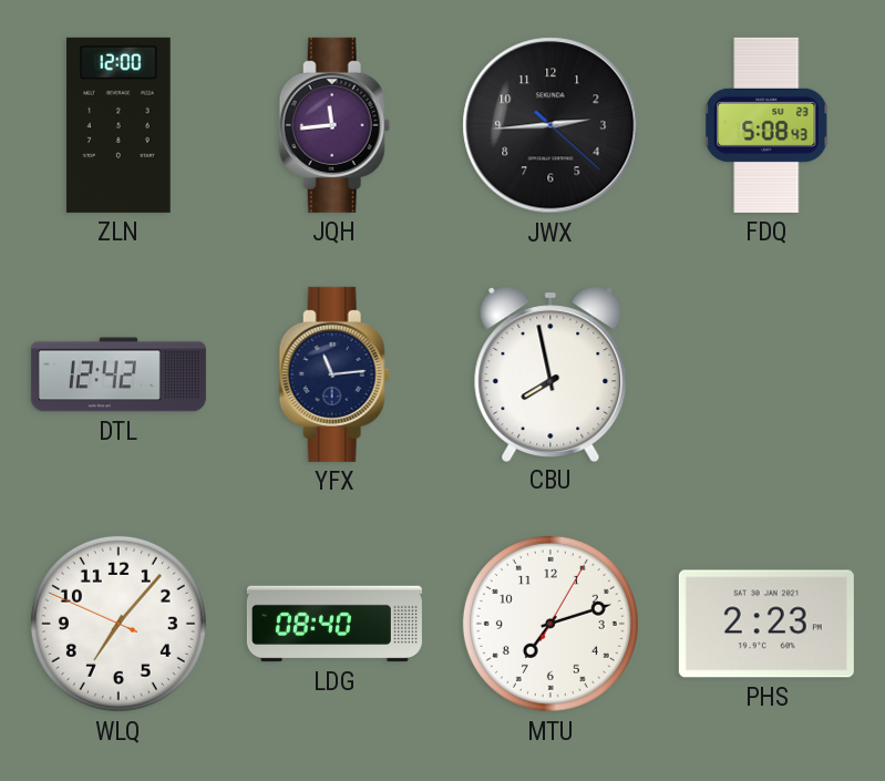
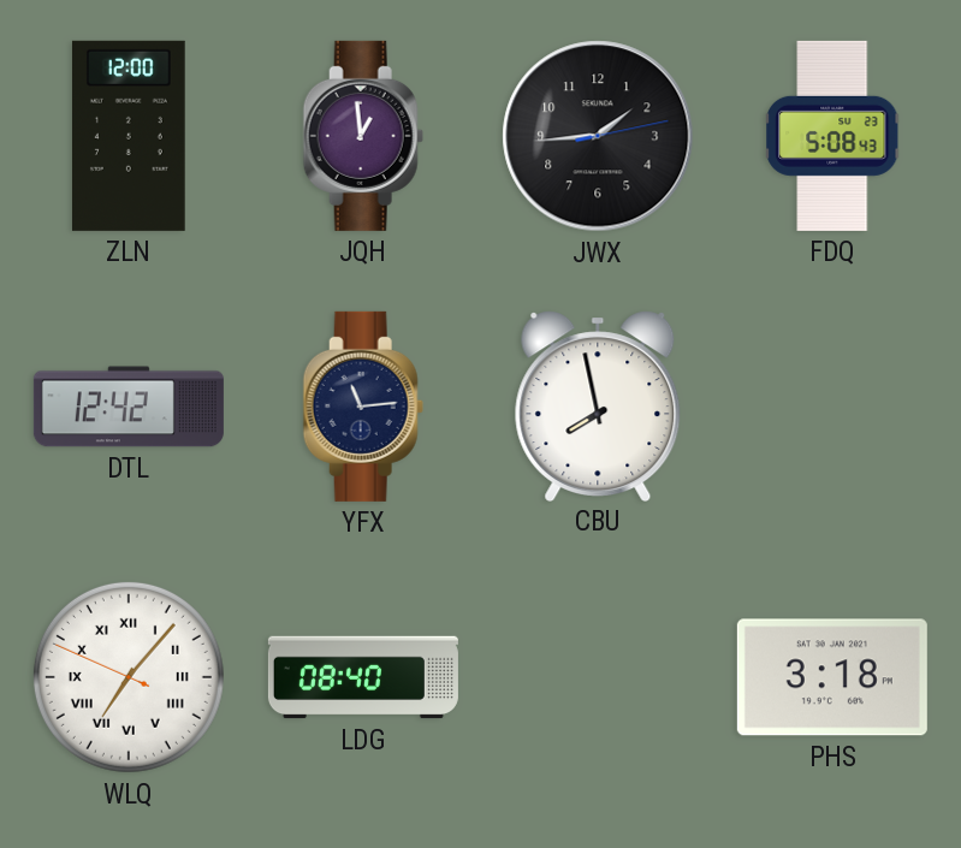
JQH: 11:44 -> 12:59 (363, 136)
JWX: 2:44 -> 1:44 (598, 136)
WLQ numerals: Arabic -> Roman (129, 677)
MTU: 7:12 -> none (550, 624)
PHS: 2:23 -> 3:18 (832, 677)
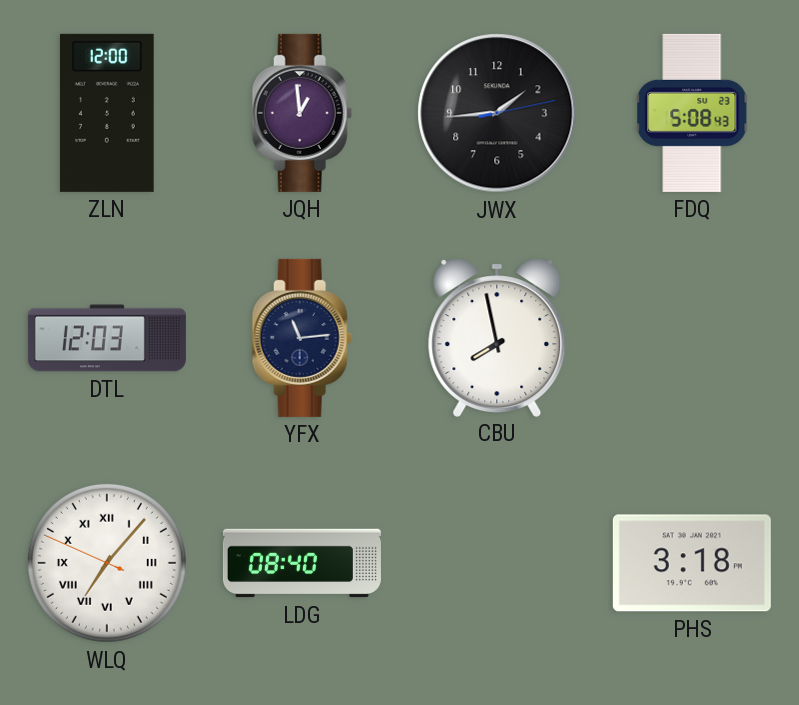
DTL: 12:42 -> 12:03 (107, 338)
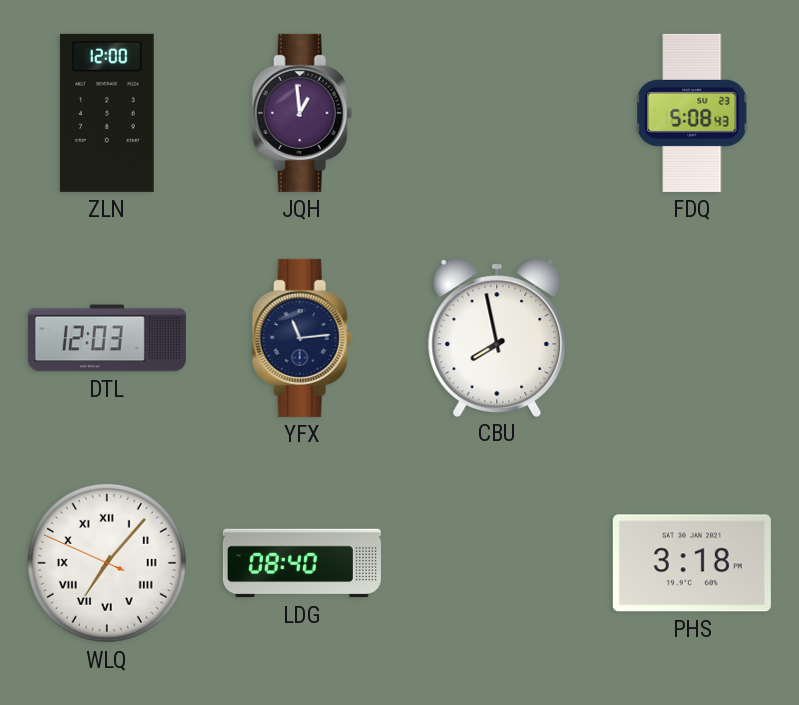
JWX: 1:44 -> none (497, 113)
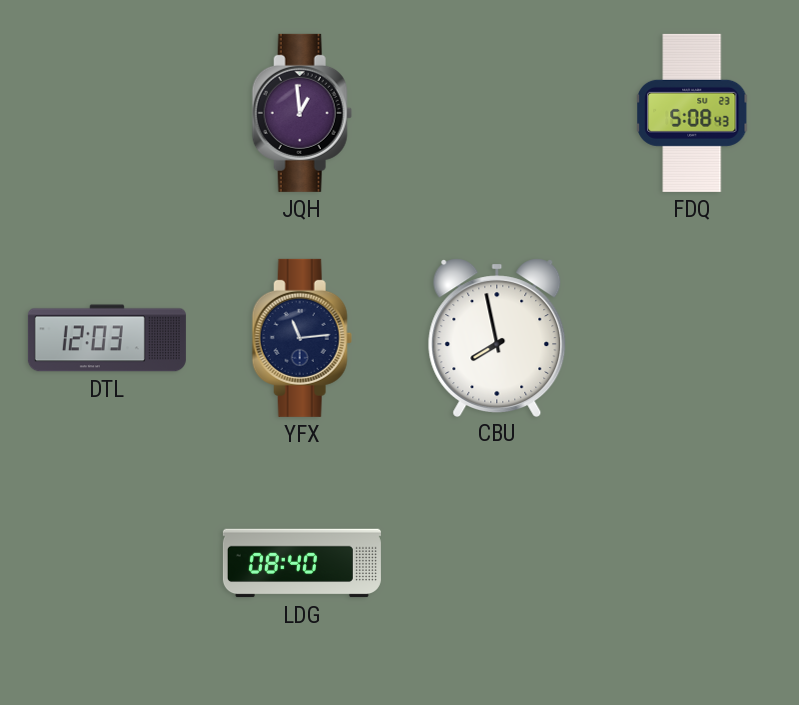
ZLN: 12:00 -> none (107, 113)
WLQ: 7:06 -> none (107, 563)
PHS: 3:18 -> none (692, 563)
